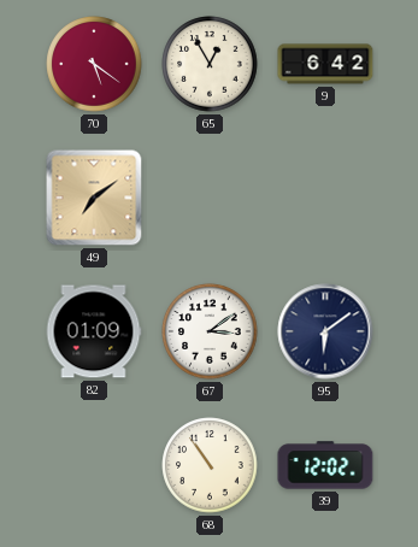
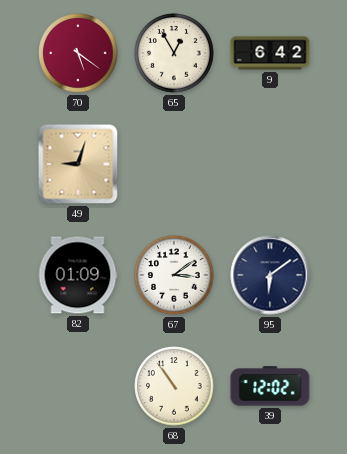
49: 7:09 -> 9:03 (78, 164)
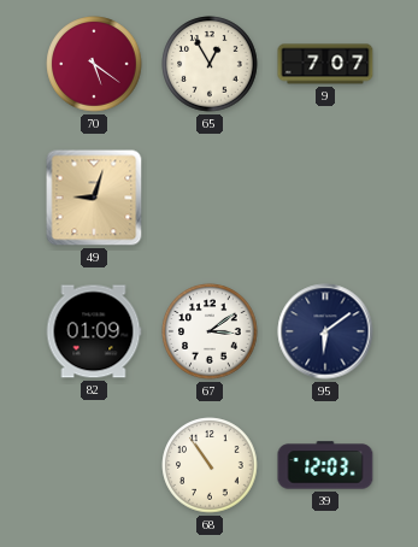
9: 6:42 -> 7:07 (325, 64)
39: 12:02 -> 12:03 (325, 465)
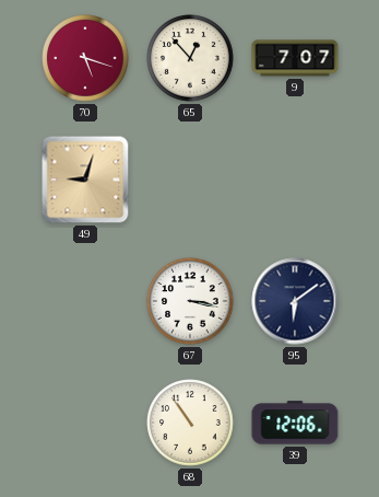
70: 5:21 -> 5:18 (85, 58)
65: 12:55 -> 12:53 (190, 58)
82: 01:09 -> none (94, 331)
67: 3:09 -> 3:17 (190, 301)
39: 12:03 -> 12:06 (295, 423)
